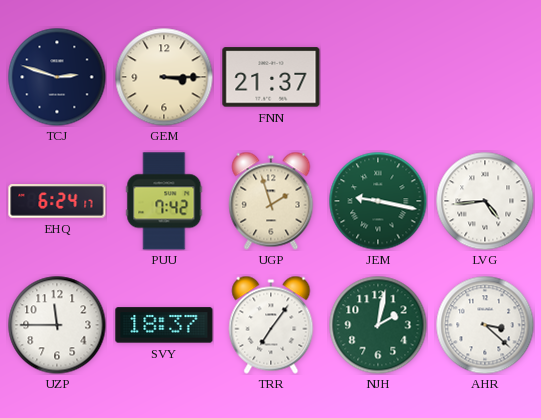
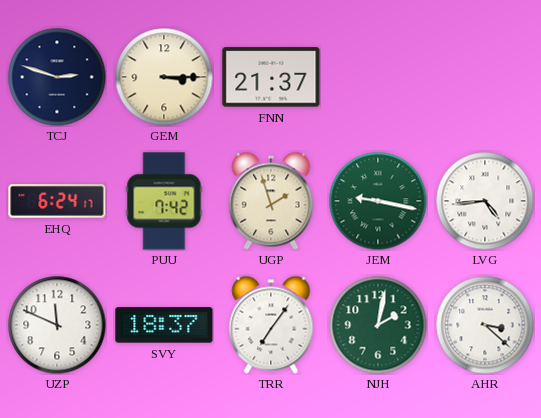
UZP: 11:45 -> 11:49 (57, 325)
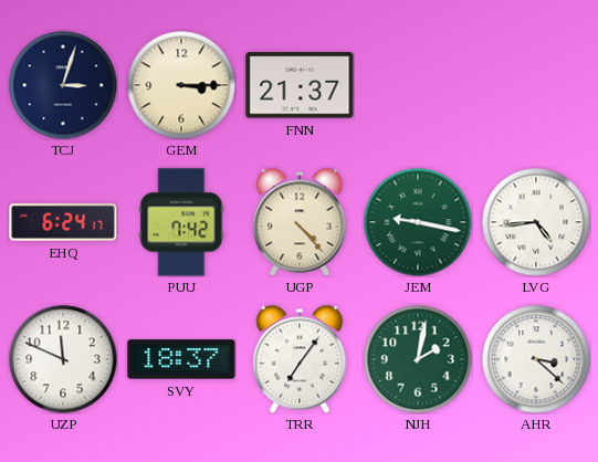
TCJ: 2:48 -> 3:03 (63, 85)
UGP: 1:57 -> 4:23 (300, 222)
